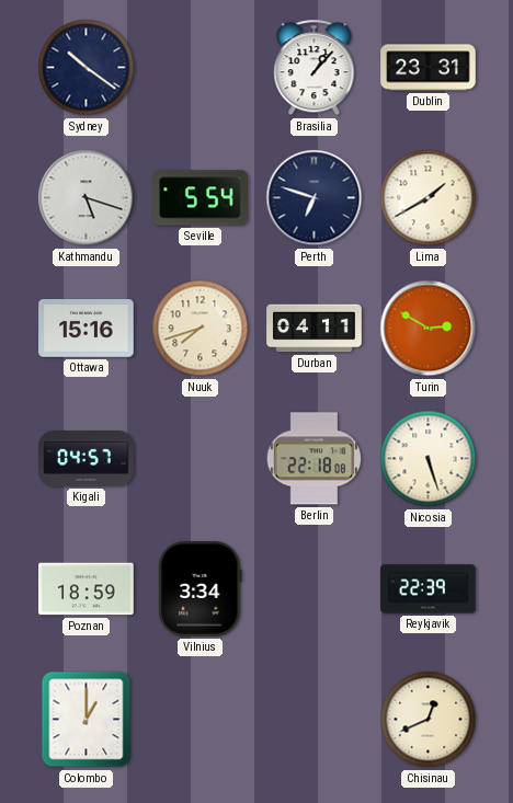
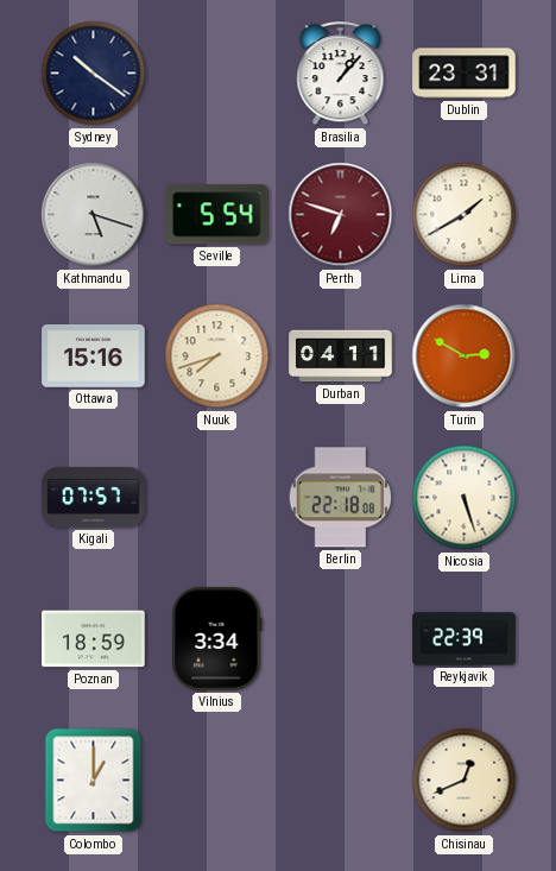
Perth dial: navy -> burgundy (341, 215)
Kigali: 04:57 -> 07:57 (94, 498)
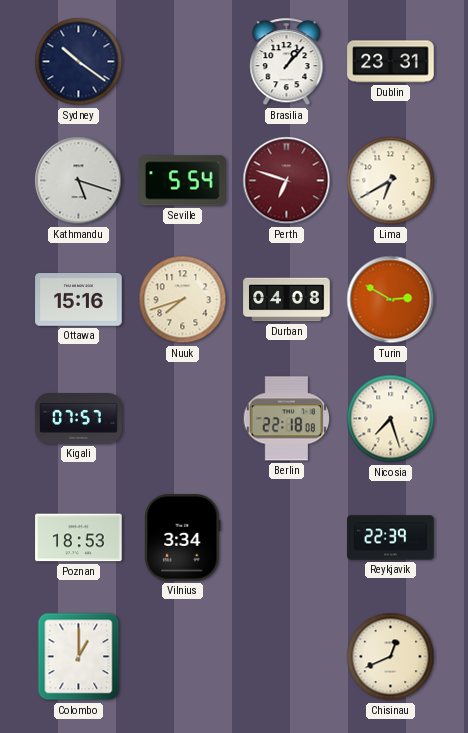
Lima: 1:40 -> 6:40 (391, 181)
Durban: 04:11 -> 04:08 (287, 300)
Nicosia: 5:27 -> 7:27 (391, 419)
Poznan: 18:59 -> 18:53 (79, 538)
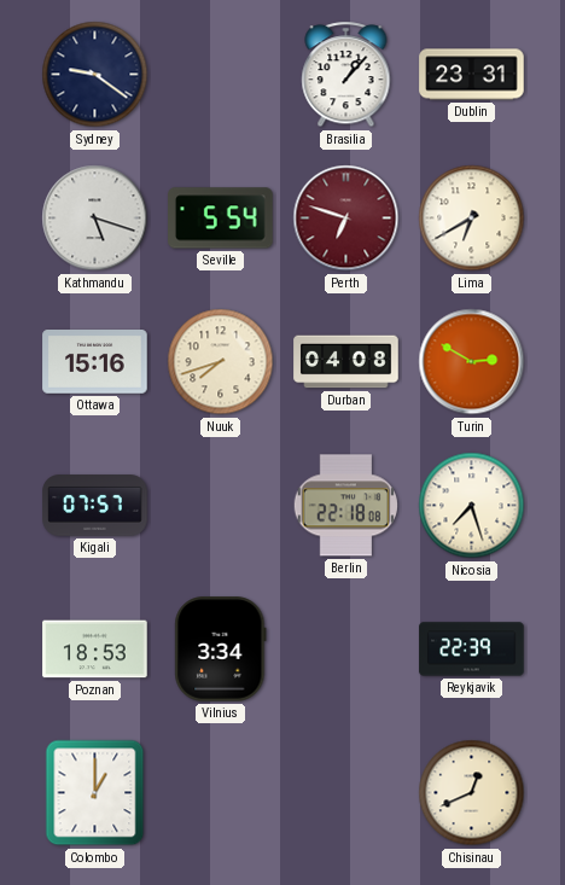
Sydney: 10:21 -> 9:21 (95, 75)
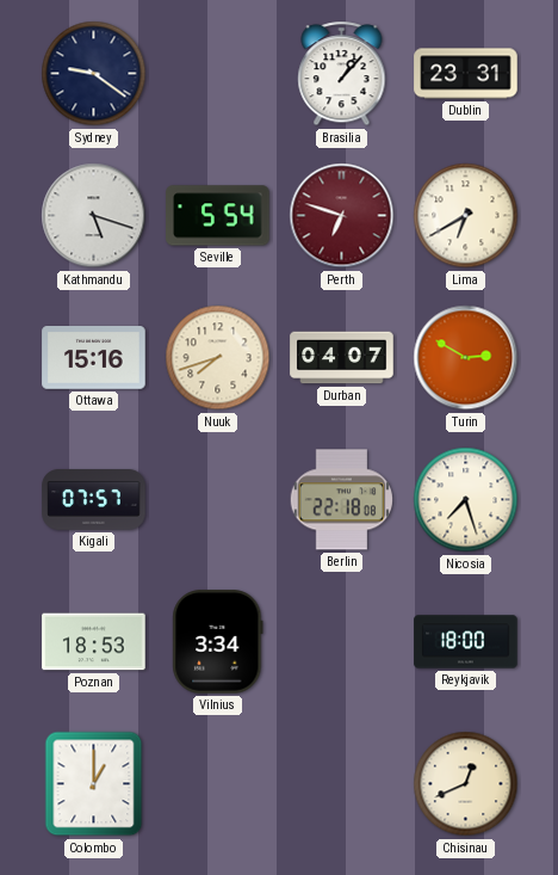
Durban: 04:08 -> 04:07 (342, 358)
Reykjavik: 22:39 -> 18:00 (466, 642)
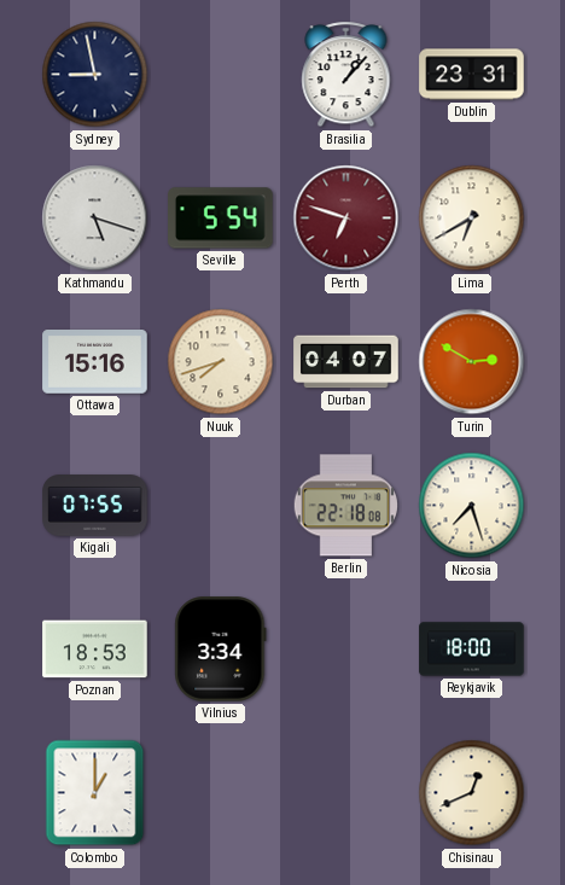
Sydney: 9:21 -> 8:58 (95, 75)
Kigali: 07:57 -> 07:55 (95, 506)
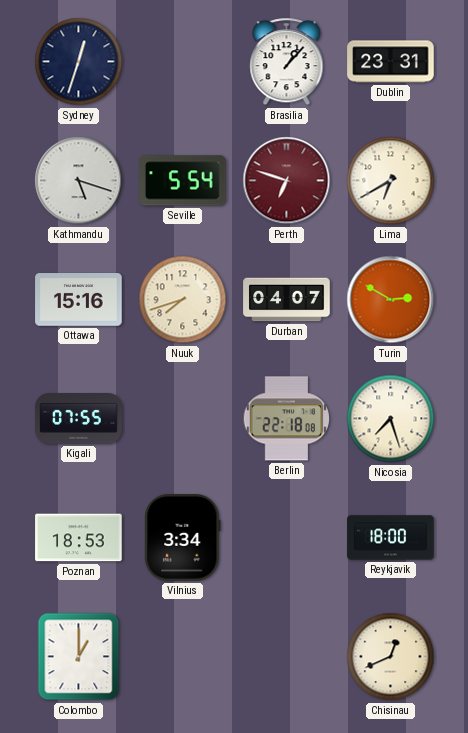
Sydney: 8:58 -> 12:33 (79, 62)
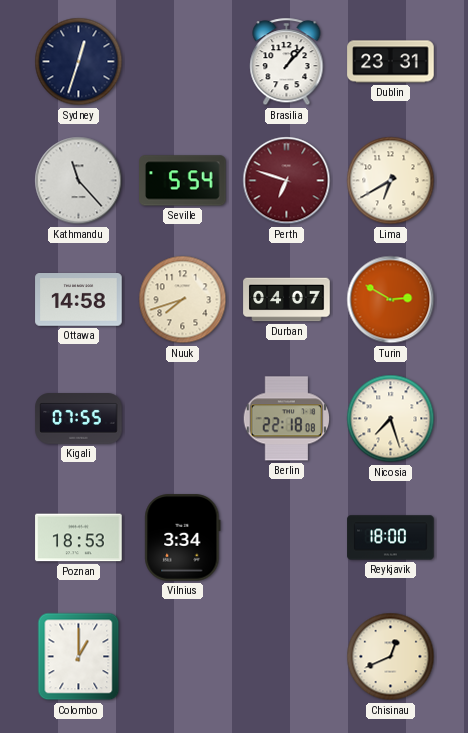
Kathmandu: 5:18 -> 11:23 (79, 181)
Ottawa: 15:16 -> 14:58 (79, 300)
